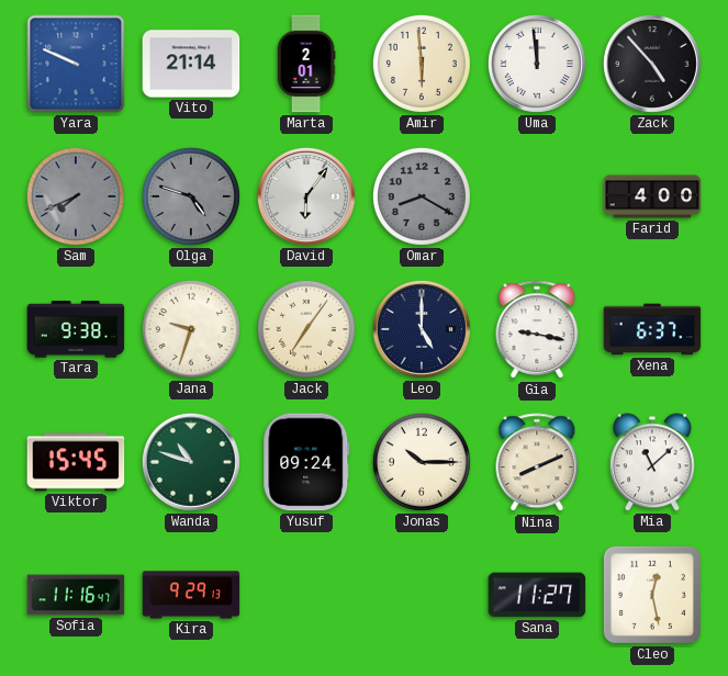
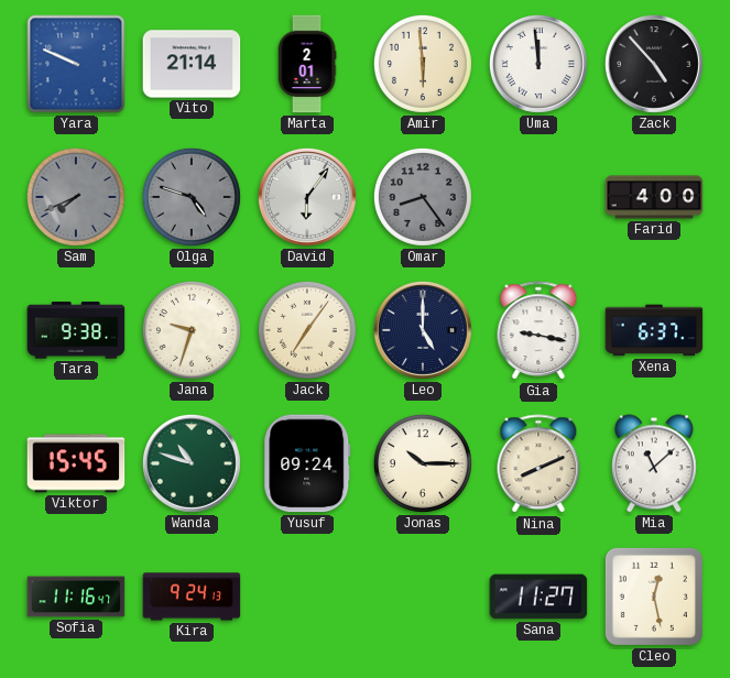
Omar: 8:20 -> 8:24 (423, 197)
Kira: 9:29 -> 9:24 (192, 597)
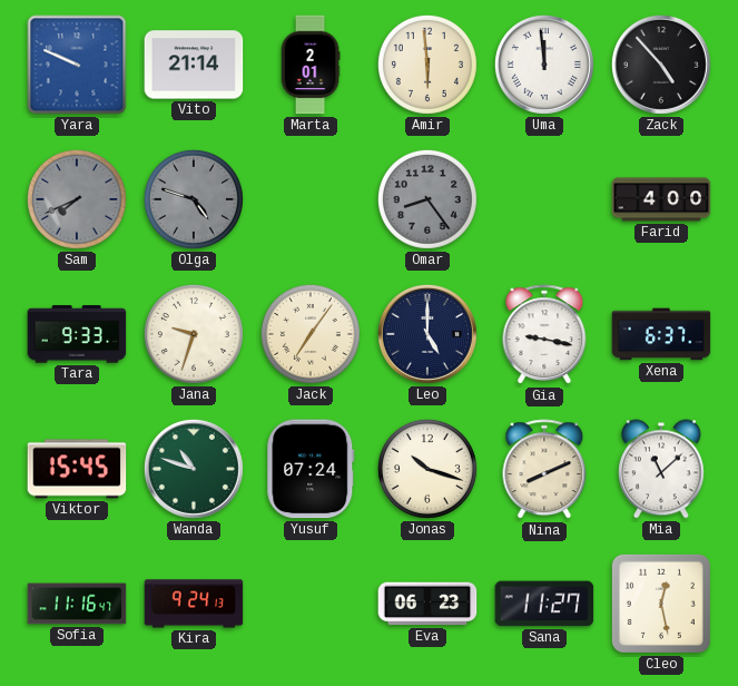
David: 6:06 -> none (307, 197)
Tara: 9:38 -> 9:33 (77, 334)
Yusuf: 09:24 -> 07:24 (311, 469)
Jonas: 10:15 -> 10:18 (427, 469)
Eva: none -> 06:23 (427, 604)
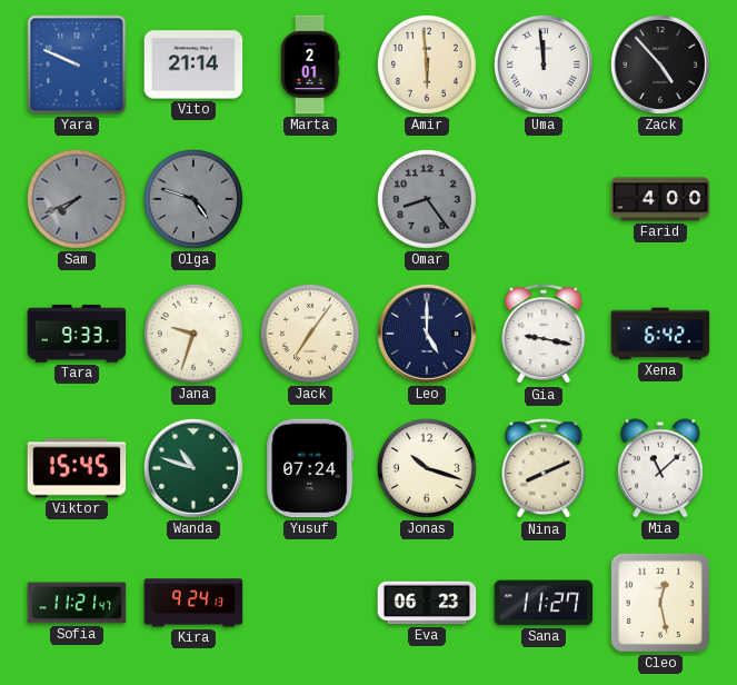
Xena: 6:37 -> 6:42 (660, 334)
Sofia: 11:16 -> 11:21 (77, 603)
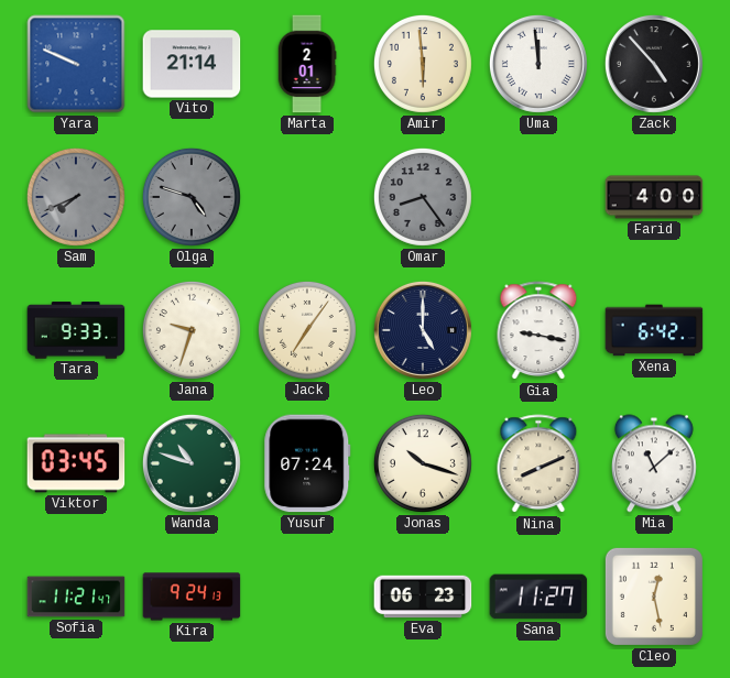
Viktor: 15:45 -> 03:45 (76, 463)
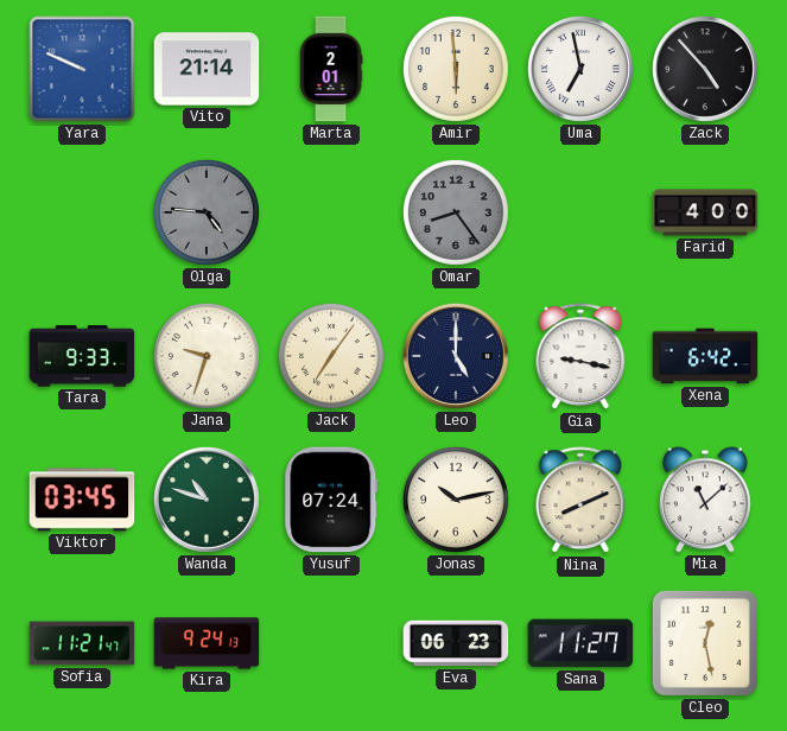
Uma: 11:59 -> 6:58 (580, 69)
Sam: 7:41 -> none (76, 197)
Olga: 4:48 -> 4:46 (207, 212)
Jonas: 10:18 -> 10:13 (456, 500)
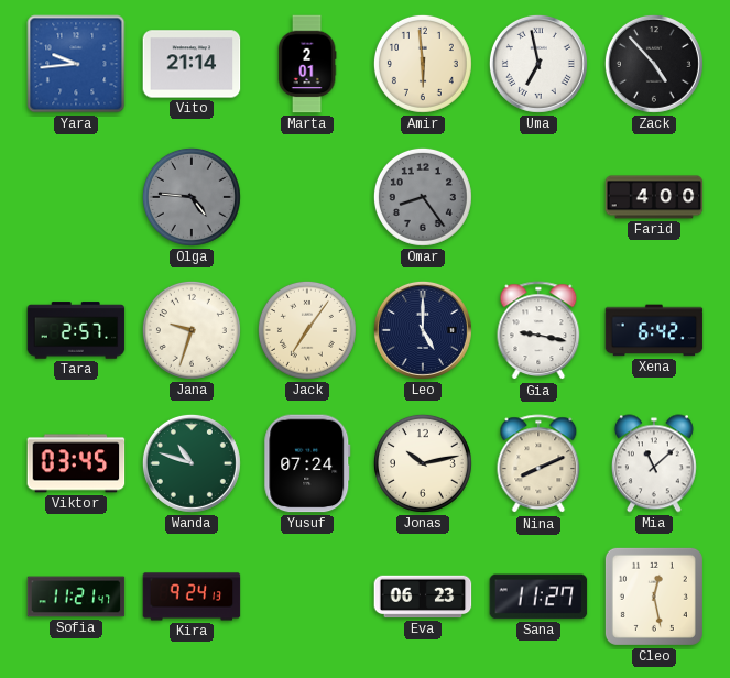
Yara: 9:49 -> 9:44 (76, 64)
Tara: 9:33 -> 2:57 (76, 330)
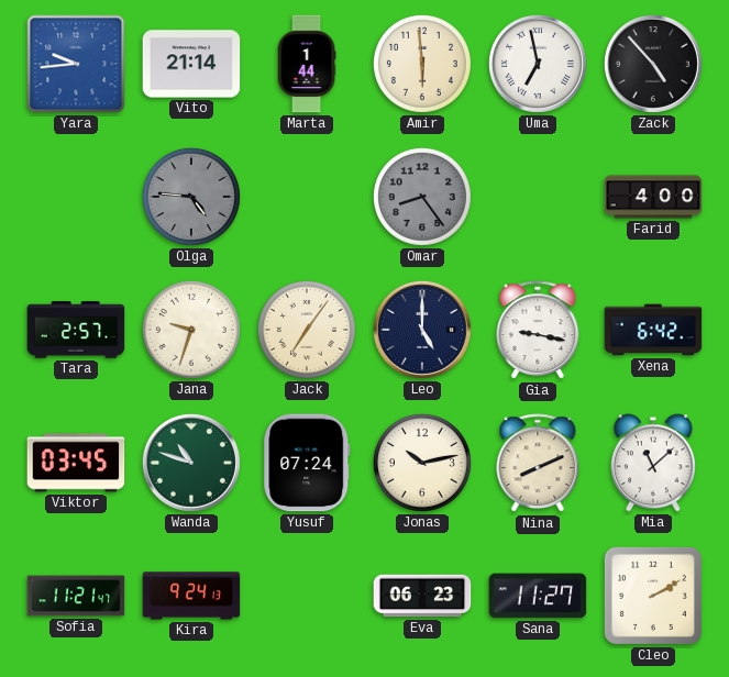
Marta: 2:01 -> 1:44 (307, 64)
Cleo: 12:28 -> 2:10 (653, 596)
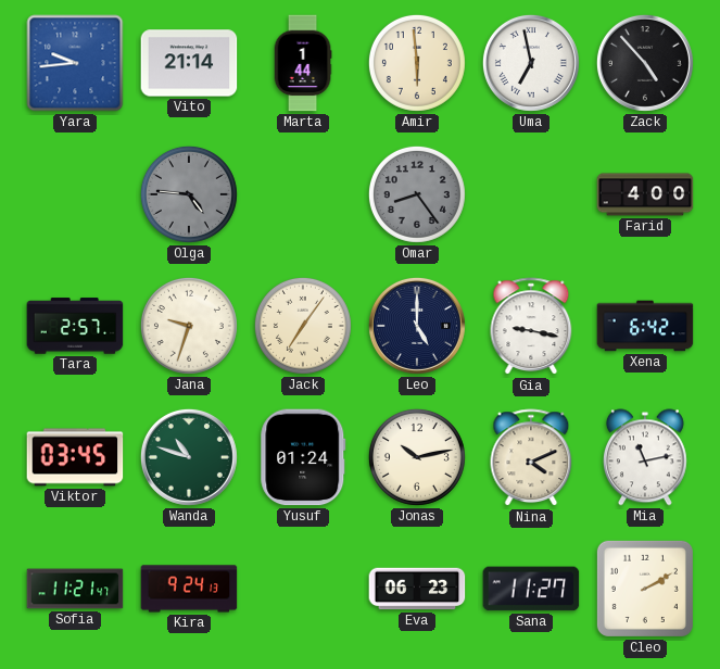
Yusuf: 07:24 -> 01:24 (303, 457)
Nina: 8:11 -> 4:11 (531, 458)
Mia: 11:08 -> 11:13 (645, 457)
